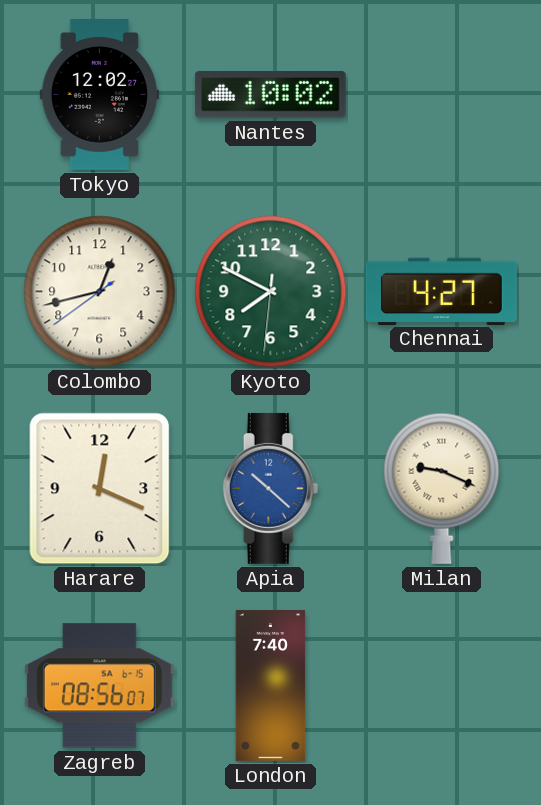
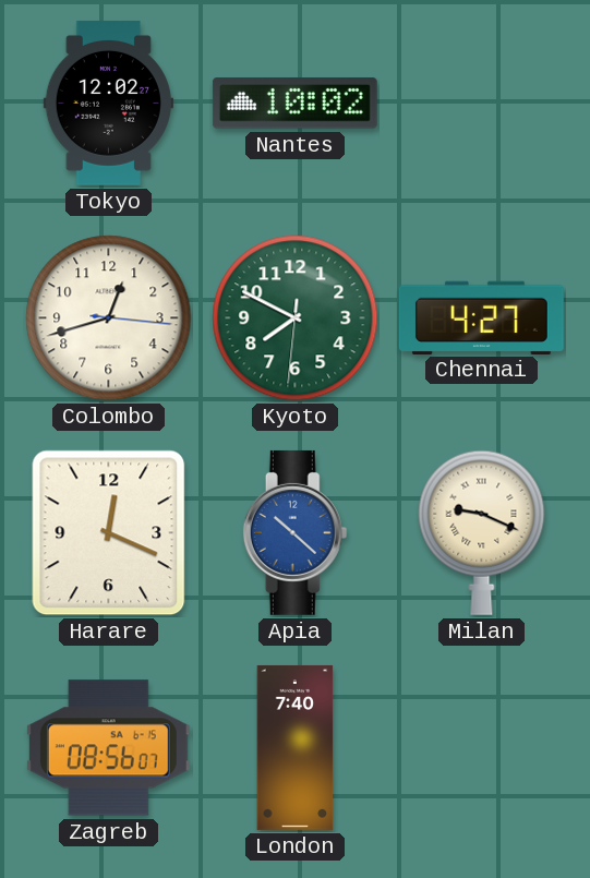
Colombo: 12:42:39 -> 12:42:16 (109, 318)
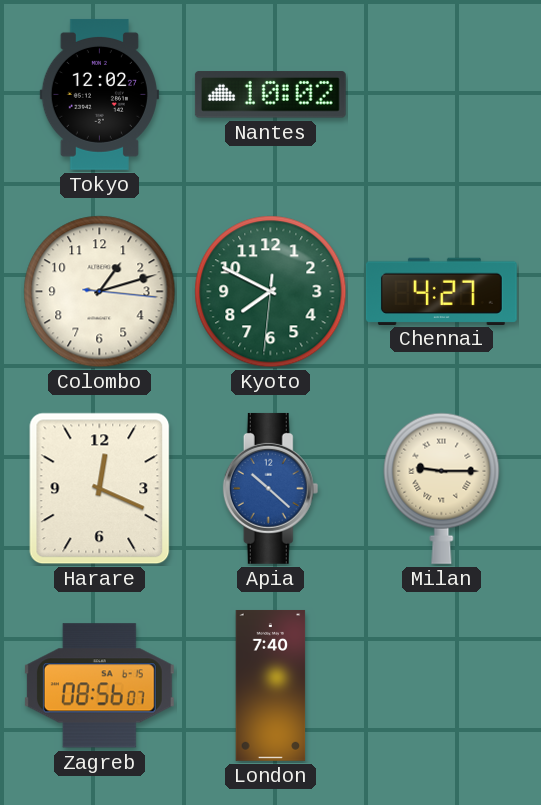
Colombo: 12:42 -> 1:12 (100, 292)
Milan: 9:19 -> 9:15 (442, 488)
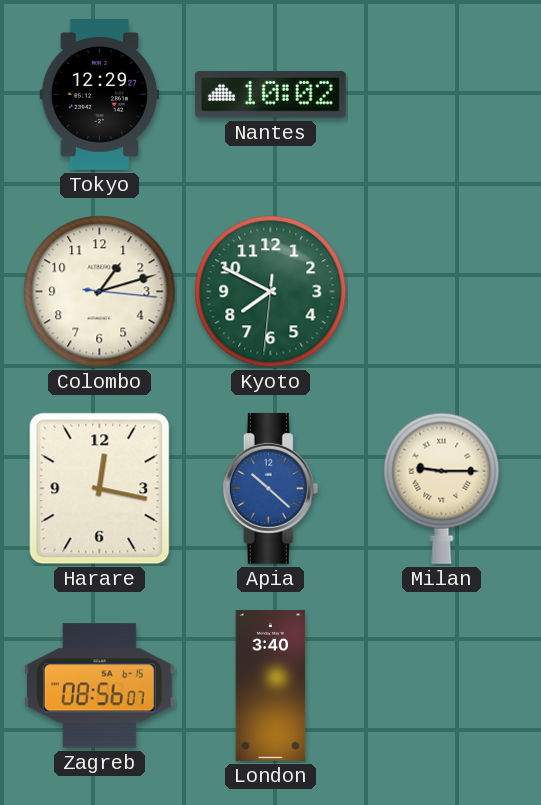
Tokyo: 12:02 -> 12:29 (99, 94)
Chennai: 4:27 -> none (441, 291)
Harare: 12:19 -> 12:17 (100, 489)
London: 7:40 -> 3:40 (271, 685)
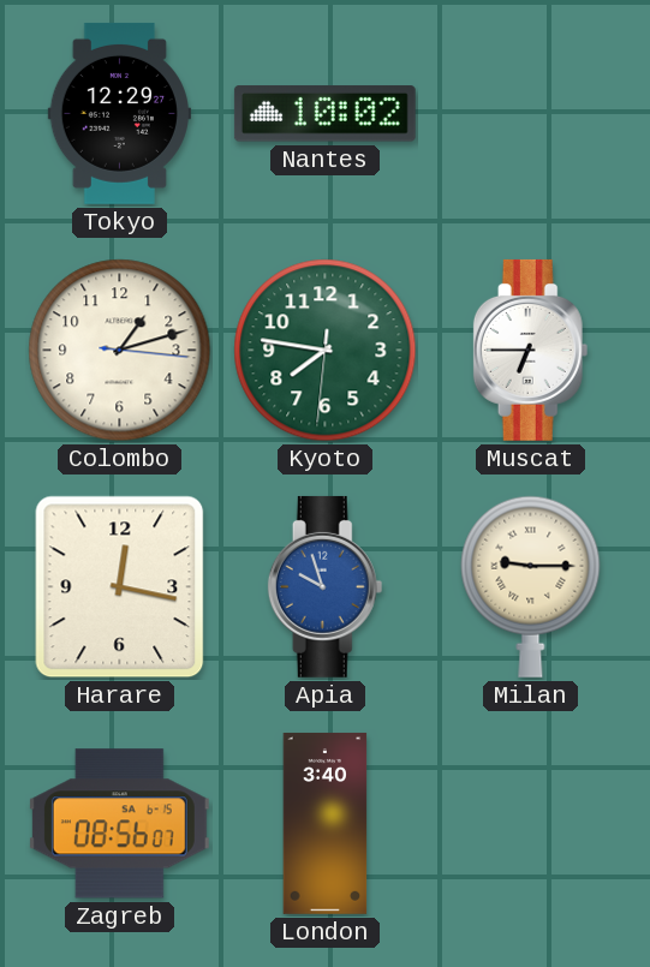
Kyoto: 7:49 -> 7:46 (326, 351)
Muscat: none -> 6:45 (531, 350)
Apia: 10:22 -> 9:57 (326, 586)
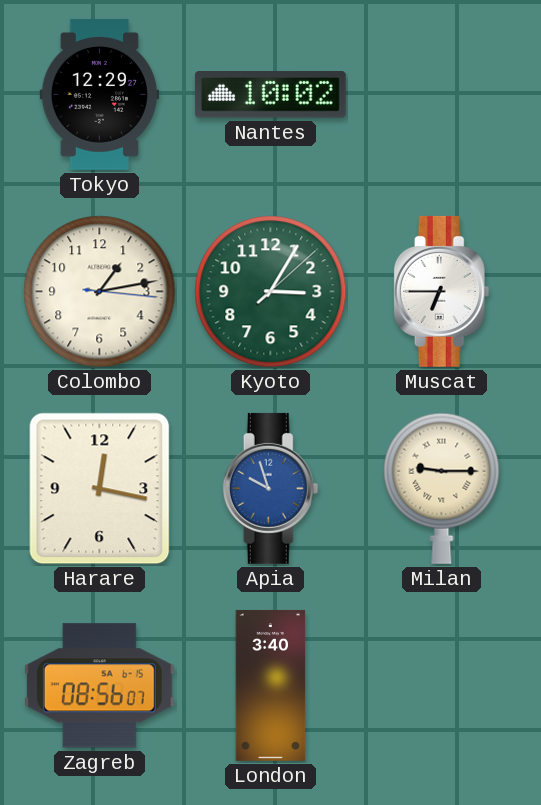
Colombo: 1:12 -> 1:13 (100, 292)
Kyoto: 7:46 -> 3:05 (271, 292)
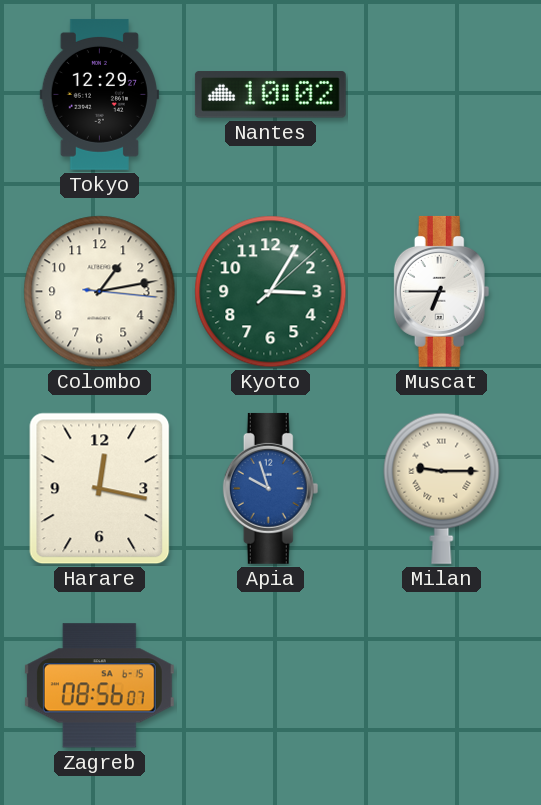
London: 3:40 -> none (271, 685)
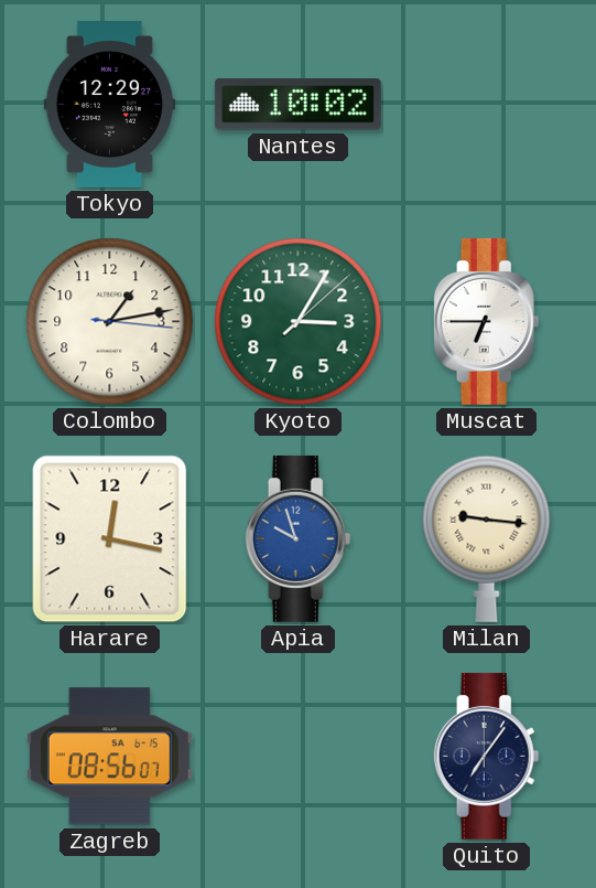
Milan: 9:15 -> 9:16 (487, 538)
Quito: none -> 7:06 (487, 756)
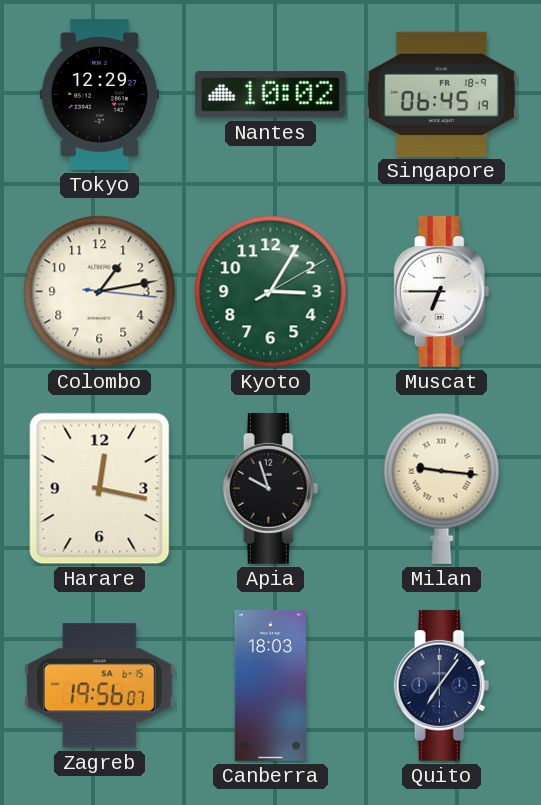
Singapore: none -> 06:45 (441, 94)
Kyoto: 3:05:08 -> 3:05:10 (271, 292)
Apia dial: blue -> black (271, 488)
Zagreb: 08:56 -> 19:56 (99, 686)
Canberra: none -> 18:03 (270, 685)
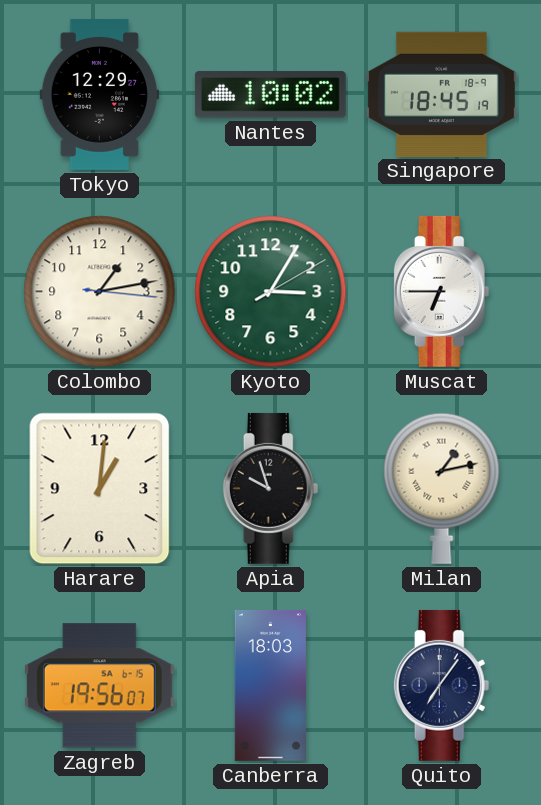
Singapore: 06:45 -> 18:45 (441, 94)
Harare: 12:17 -> 1:01 (100, 489)
Milan: 9:16 -> 1:13 (442, 488)
